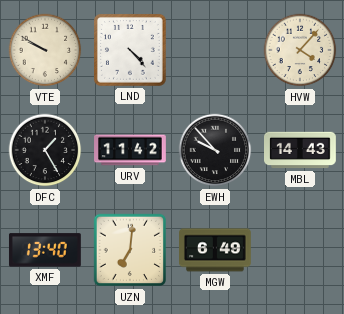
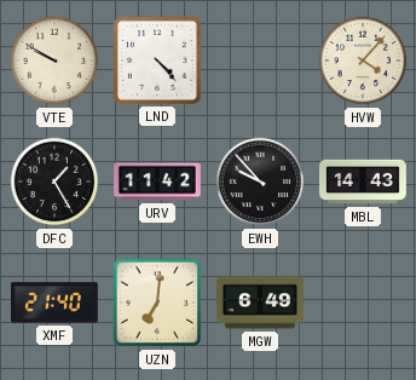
XMF: 13:40 -> 21:40 (54, 303)
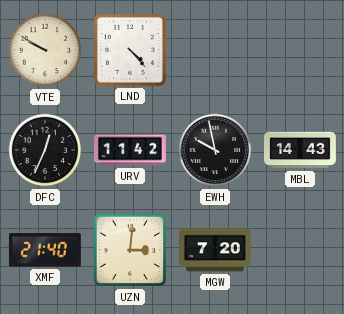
HVW: 4:07 -> none (363, 61)
DFC: 1:25 -> 12:34 (45, 150)
EWH: 9:53 -> 9:58 (215, 150)
UZN: 7:01 -> 3:01 (130, 250)
MGW: 6:49 -> 7:20 (216, 250)
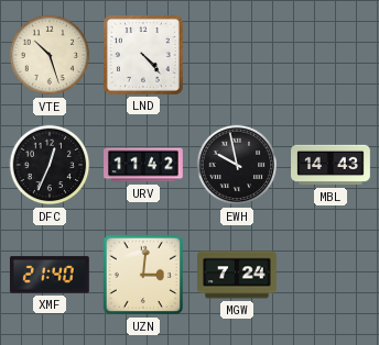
VTE: 9:50 -> 10:27 (50, 55)
MGW: 7:20 -> 7:24 (238, 275)
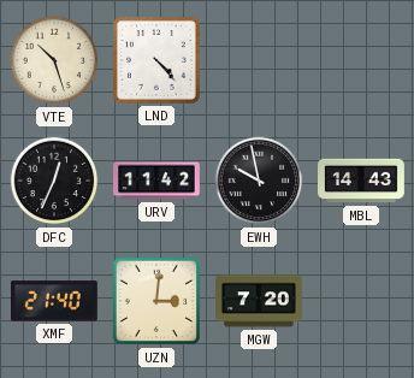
MGW: 7:24 -> 7:20 (260, 301)
